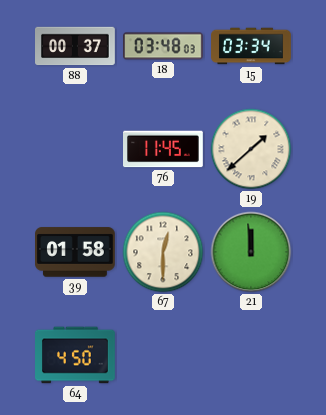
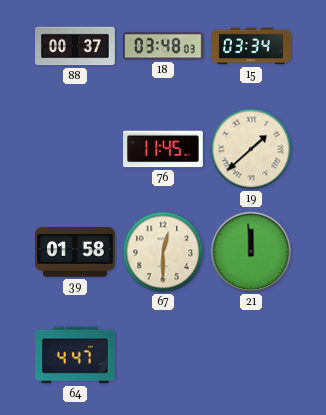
64: 4:50 -> 4:47 (76, 355)
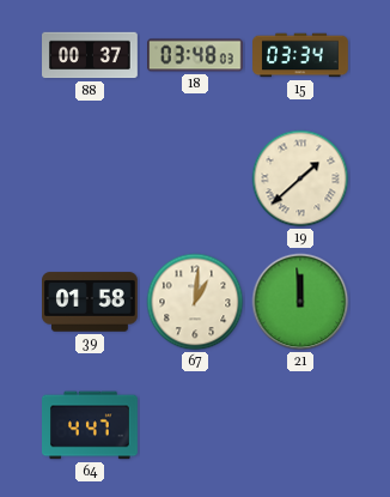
76: 11:45 -> none (164, 149)
67: 12:30 -> 1:01 (195, 302)
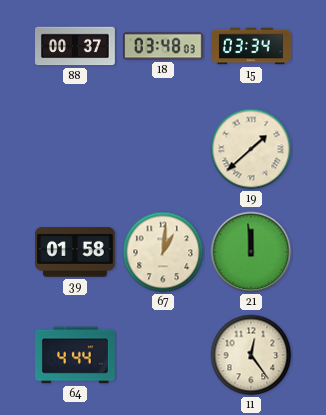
64: 4:47 -> 4:44 (76, 355)
11: none -> 12:24 (251, 355)
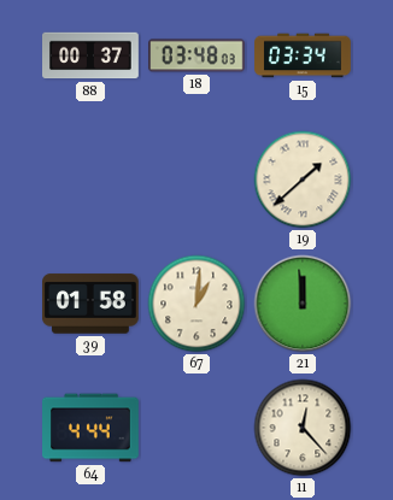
11: 12:24 -> 12:23 (303, 428)
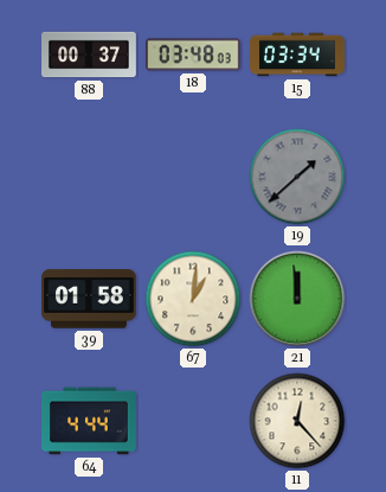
19 dial: cream -> grey (297, 177)
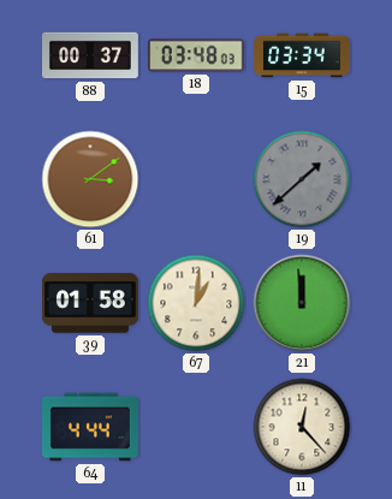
61: none -> 3:09 (90, 179)
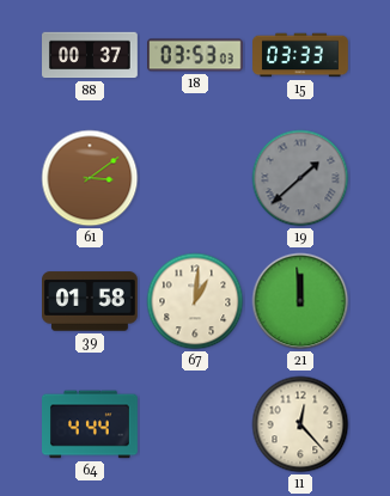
18: 03:48 -> 03:53 (196, 55)
15: 03:34 -> 03:33 (300, 55)
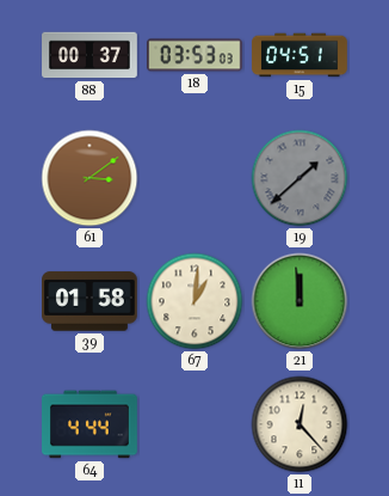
15: 03:33 -> 04:51 (300, 55)
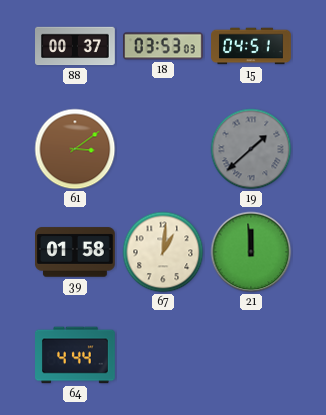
11: 12:23 -> none (300, 424)
